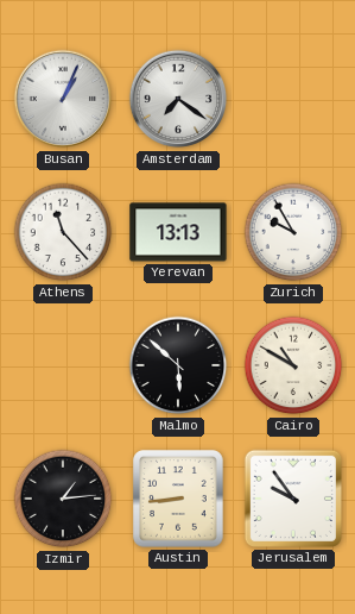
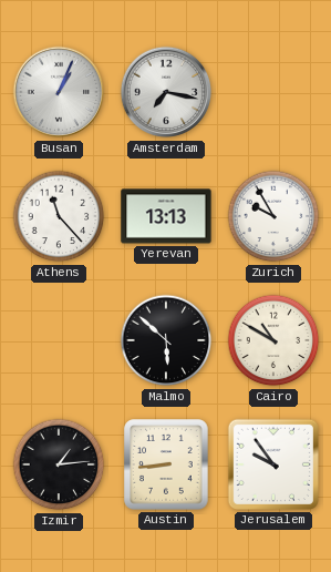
Amsterdam: 7:21 -> 7:17 (166, 92)
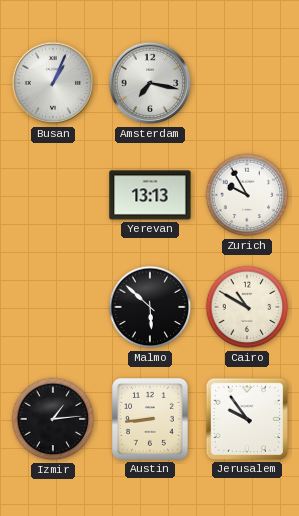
Athens: 11:23 -> none (59, 216)
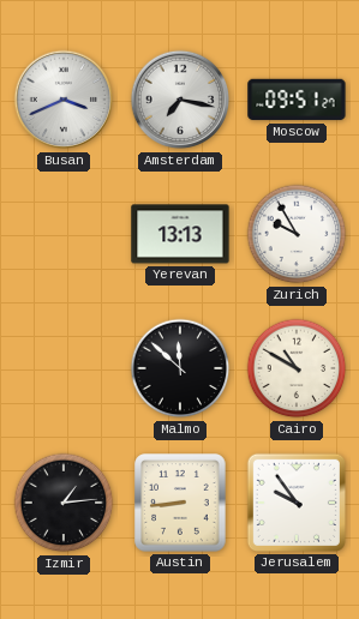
Busan: 1:04 -> 3:41 (64, 100)
Moscow: none -> 09:51 (297, 100)
Malmo: 5:52 -> 11:52 (180, 368)
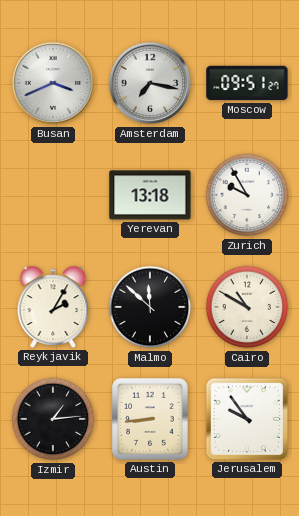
Yerevan: 13:13 -> 13:18 (150, 195)
Reykjavik: none -> 2:05 (53, 307)
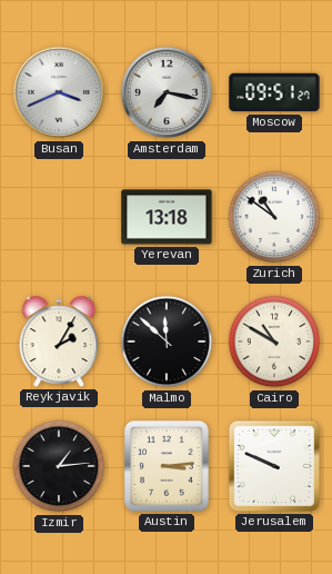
Zurich: 9:55 -> 10:51 (274, 217)
Austin: 8:44 -> 3:14 (167, 466)
Jerusalem: 9:54 -> 9:49 (274, 466)
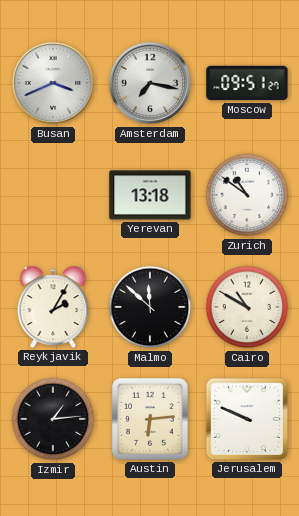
Austin: 3:14 -> 6:14 (150, 419)
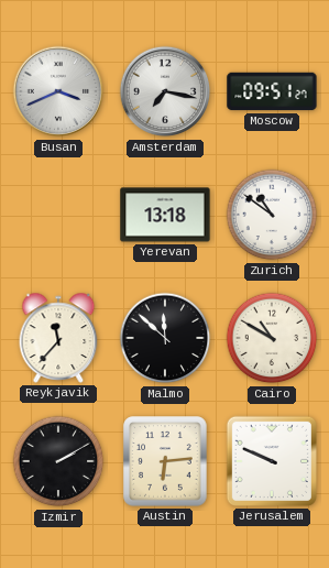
Reykjavik: 2:05 -> 11:37 (58, 338)
Izmir: 1:14 -> 2:10 (58, 461)
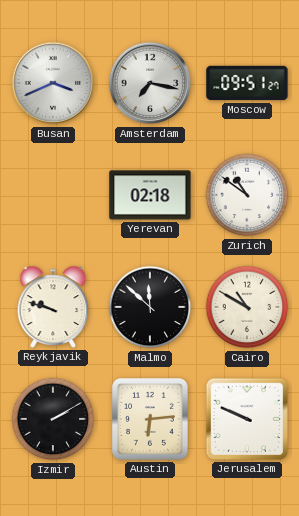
Yerevan: 13:18 -> 02:18 (150, 195)
Reykjavik: 11:37 -> 9:48 (53, 307)
